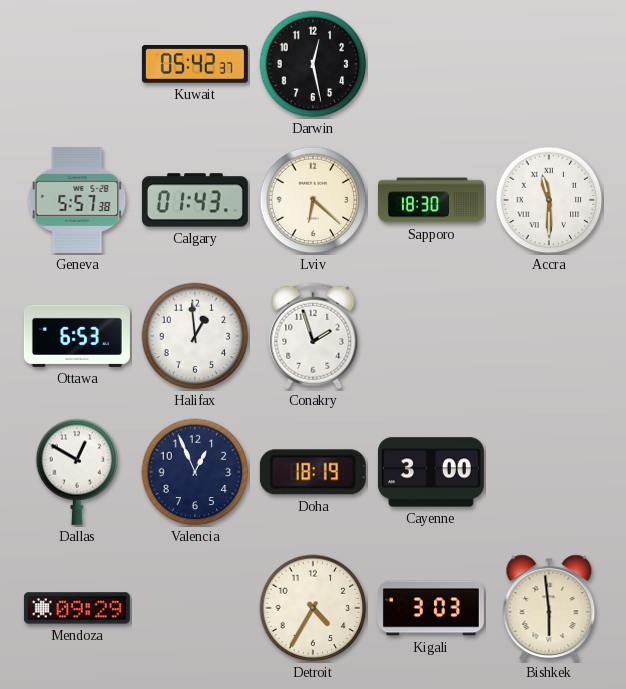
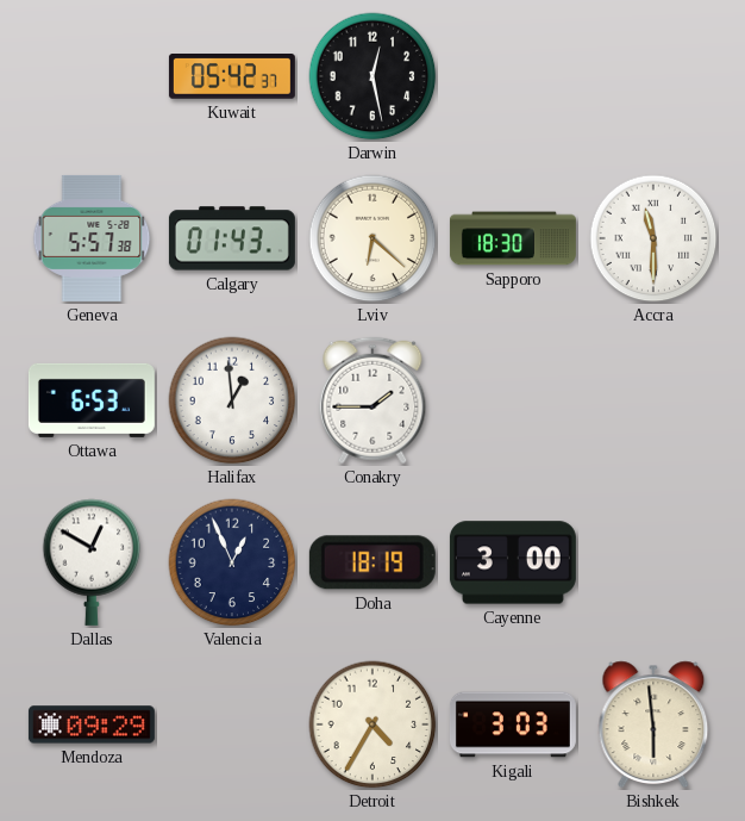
Conakry: 1:57 -> 1:45 (372, 400)
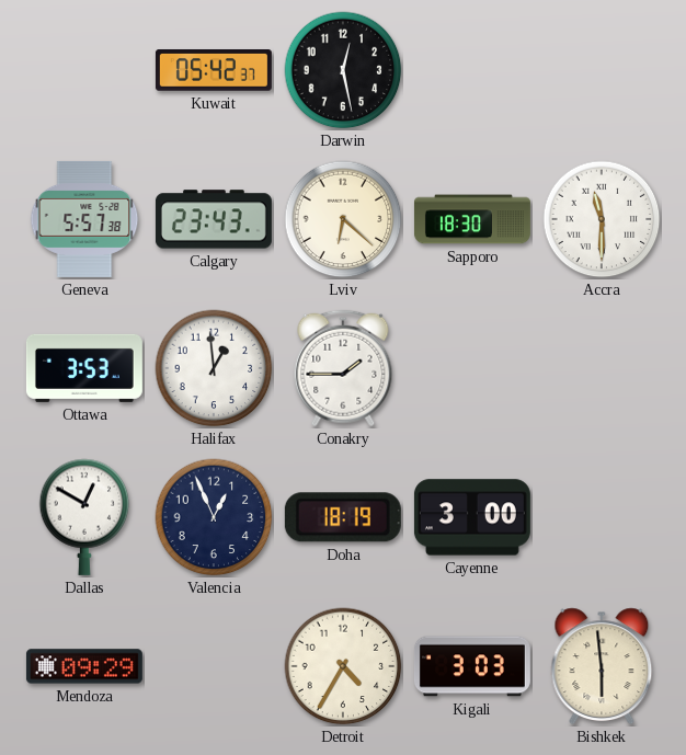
Calgary: 01:43 -> 23:43 (214, 219)
Ottawa: 6:53 -> 3:53 (84, 368)
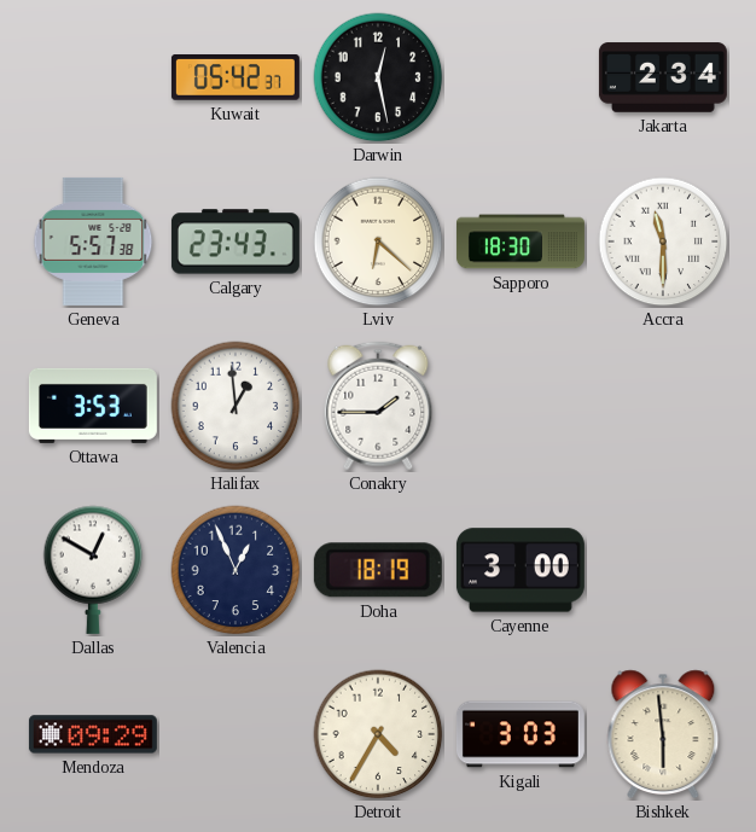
Jakarta: none -> 2:34 (663, 77)
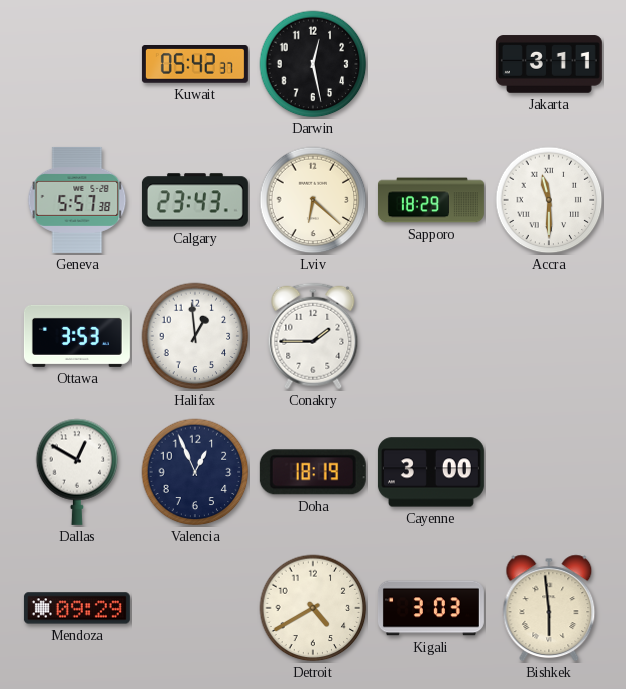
Jakarta: 2:34 -> 3:11 (549, 64)
Sapporo: 18:30 -> 18:29 (431, 200)
Detroit: 4:35 -> 4:40 (313, 608)
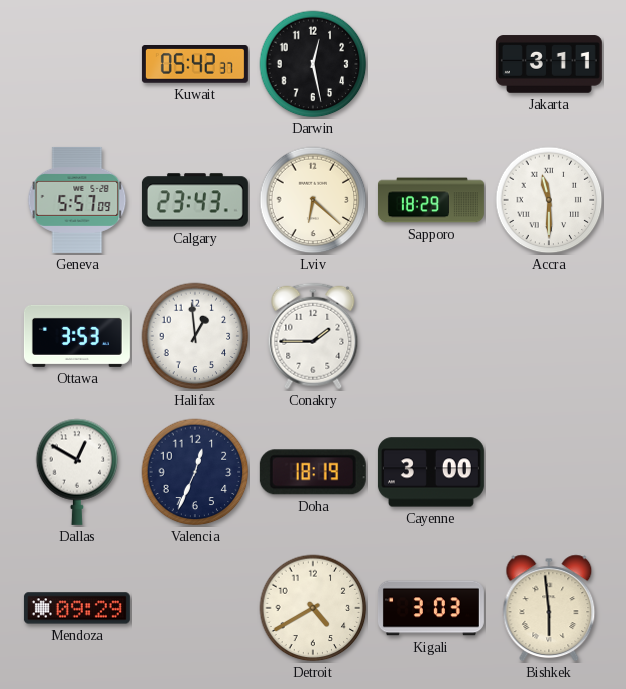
Geneva: 5:57:38 -> 5:57:09 (77, 200)
Valencia: 12:56 -> 12:34 (195, 472)
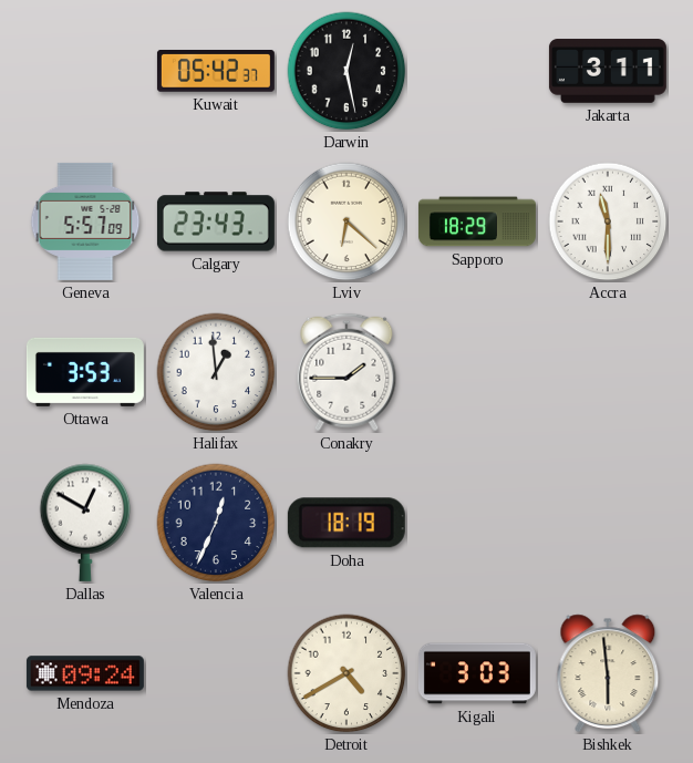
Cayenne: 3:00 -> none (431, 472)
Mendoza: 09:29 -> 09:24 (85, 673)
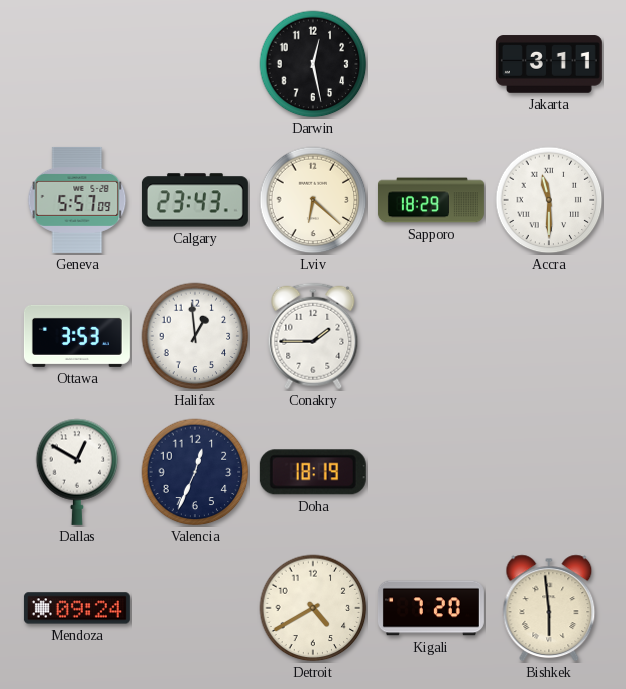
Kuwait: 05:42 -> none (216, 72)
Kigali: 3:03 -> 7:20 (431, 608)
